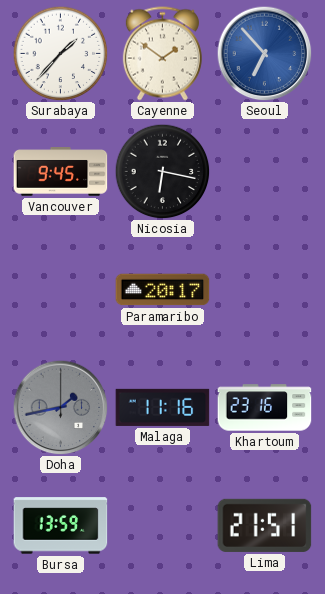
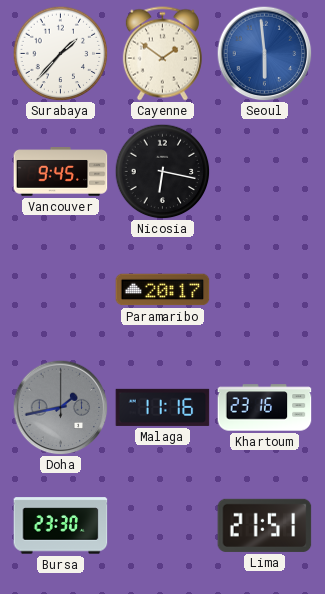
Seoul: 6:53 -> 5:59 (264, 53)
Bursa: 13:59 -> 23:30 (61, 526)
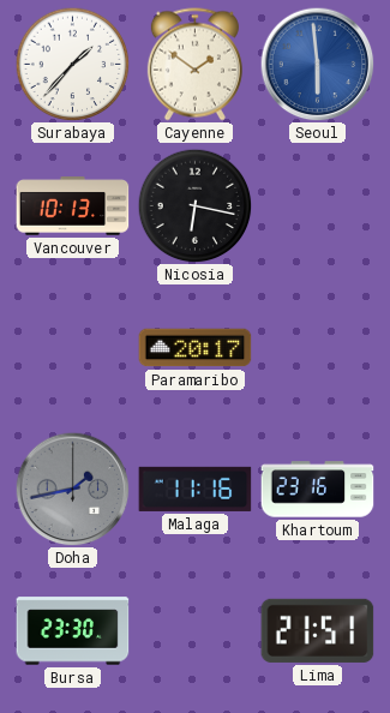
Vancouver: 9:45 -> 10:13 (73, 206)
